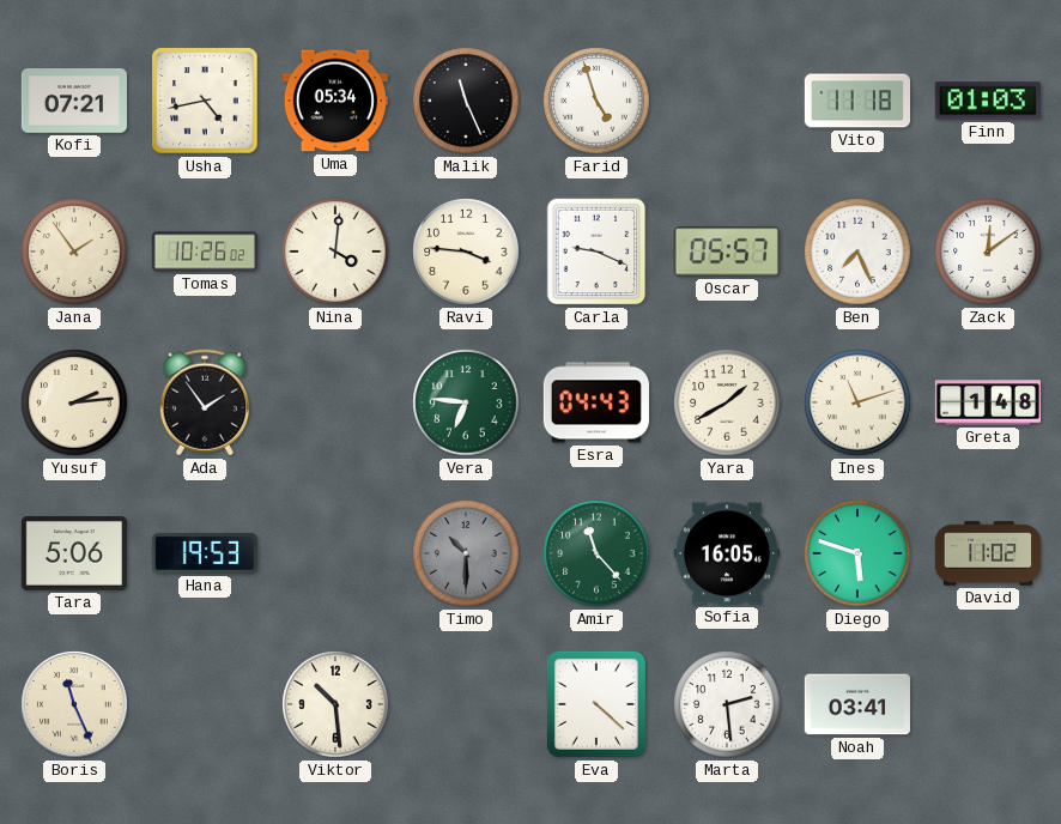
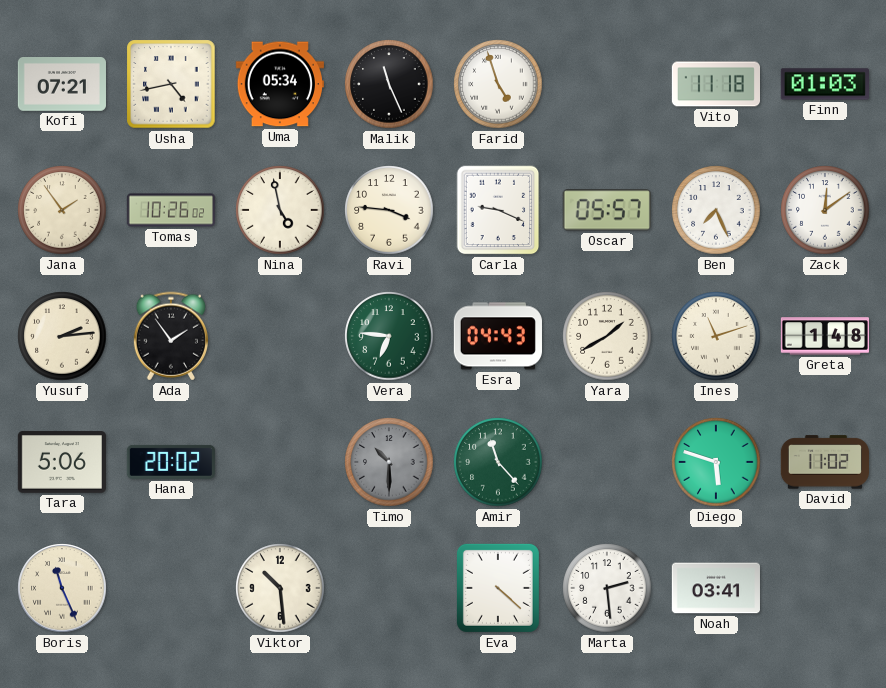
Nina: 4:01 -> 4:58 (280, 210)
Hana: 19:53 -> 20:02 (171, 462)
Sofia: 16:05 -> none (727, 553)
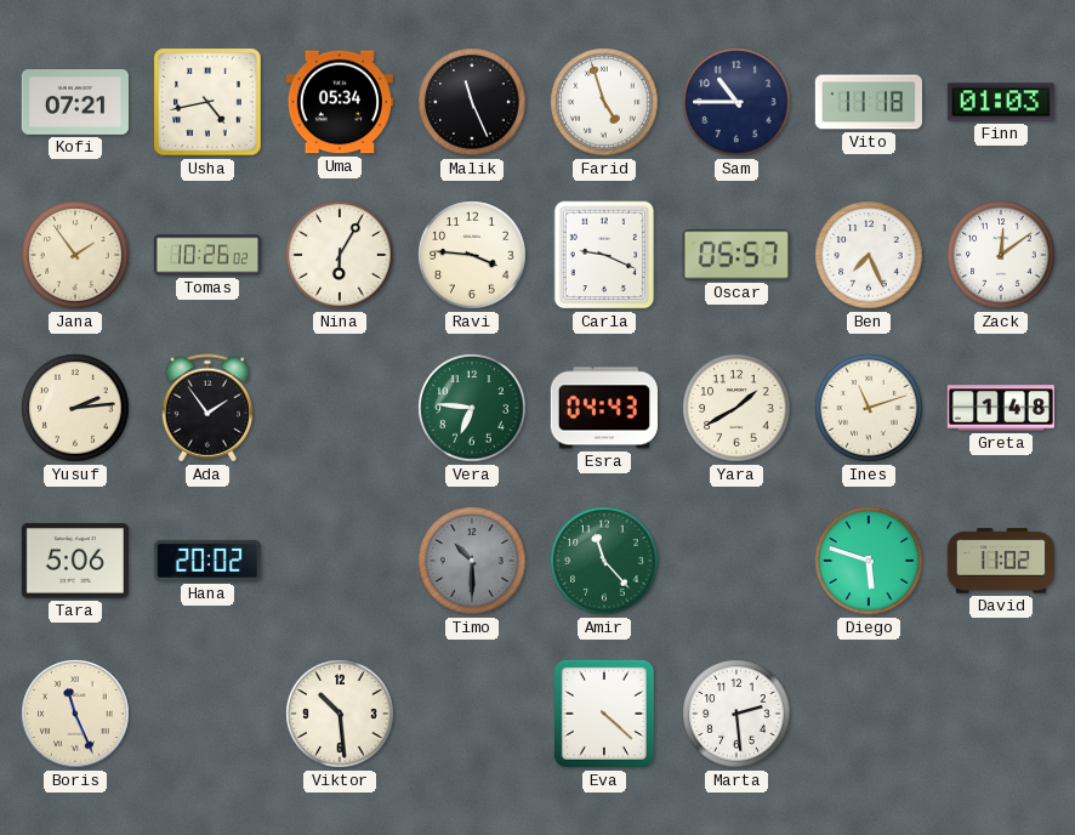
Sam: none -> 10:45 (736, 102)
Nina: 4:58 -> 6:05 (340, 255)
Noah: 03:41 -> none (716, 588)
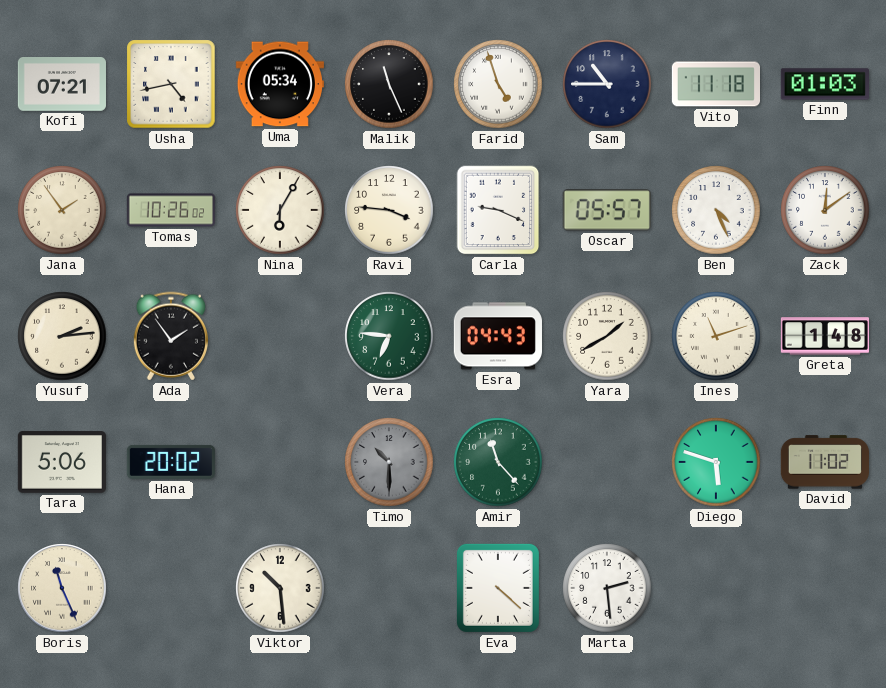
Ben: 7:26 -> 4:26 (716, 210)
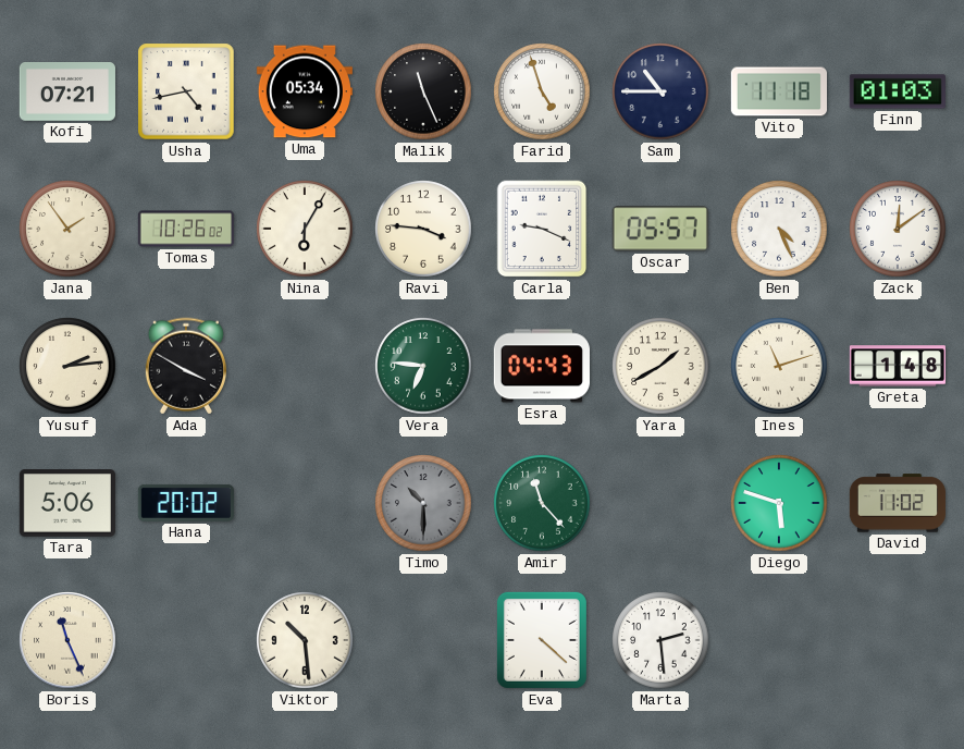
Ada: 1:54 -> 3:50 (186, 366)
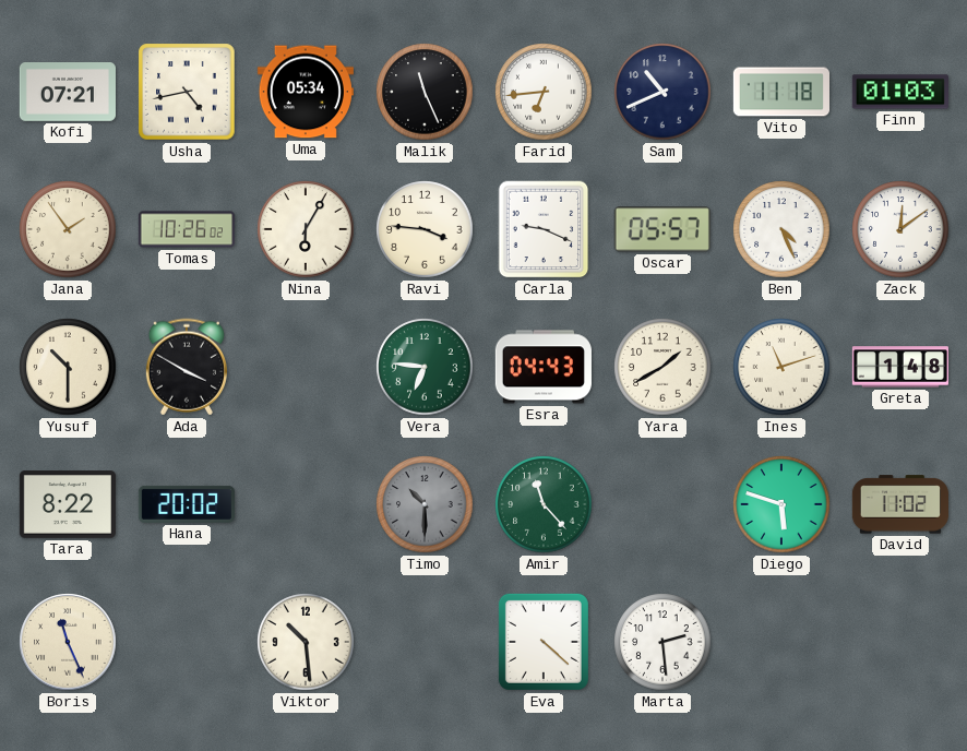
Farid: 4:57 -> 6:44 (544, 92)
Sam: 10:45 -> 10:41 (662, 92)
Yusuf: 2:14 -> 10:30 (68, 367)
Tara: 5:06 -> 8:22 (68, 504)
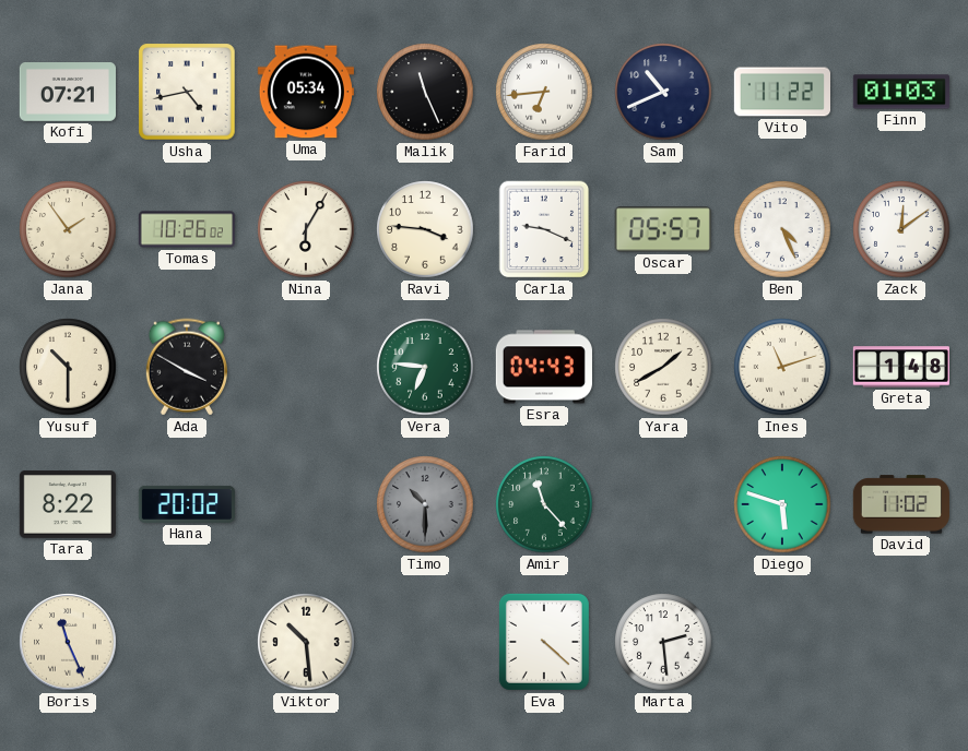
Vito: 11:18 -> 11:22 (781, 92)
